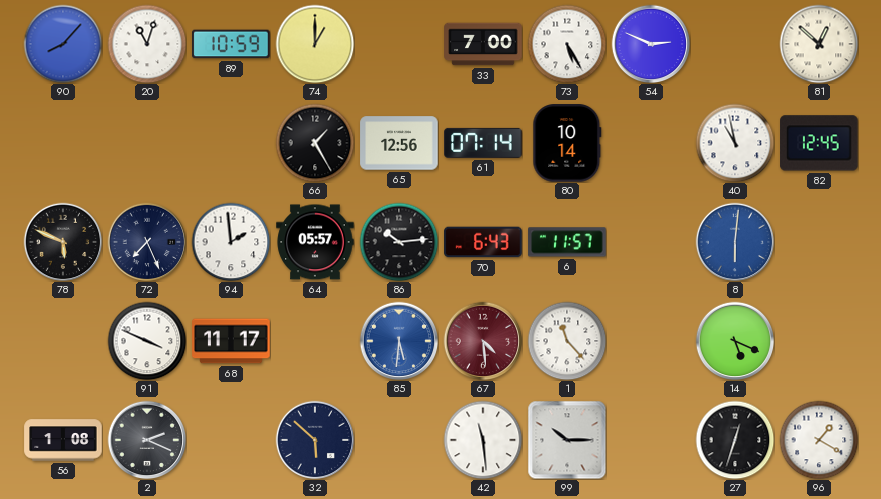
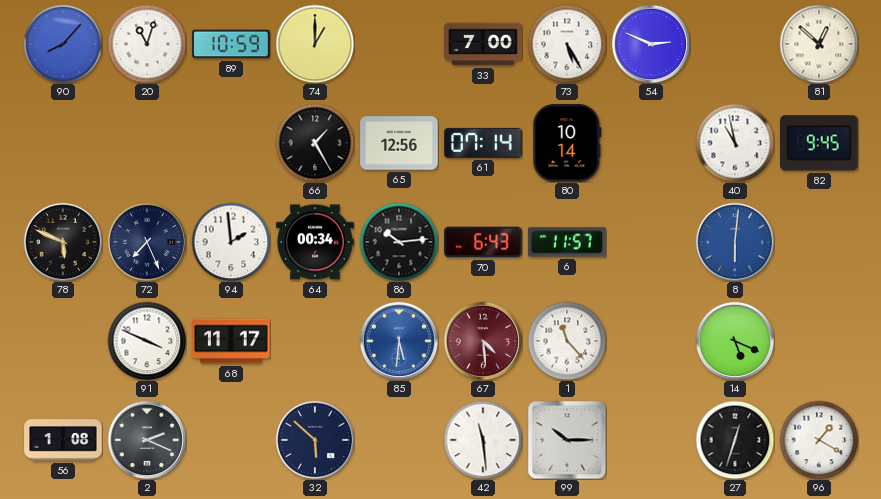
82: 12:45 -> 9:45 (819, 143)
64: 05:57 -> 00:34 (315, 242)
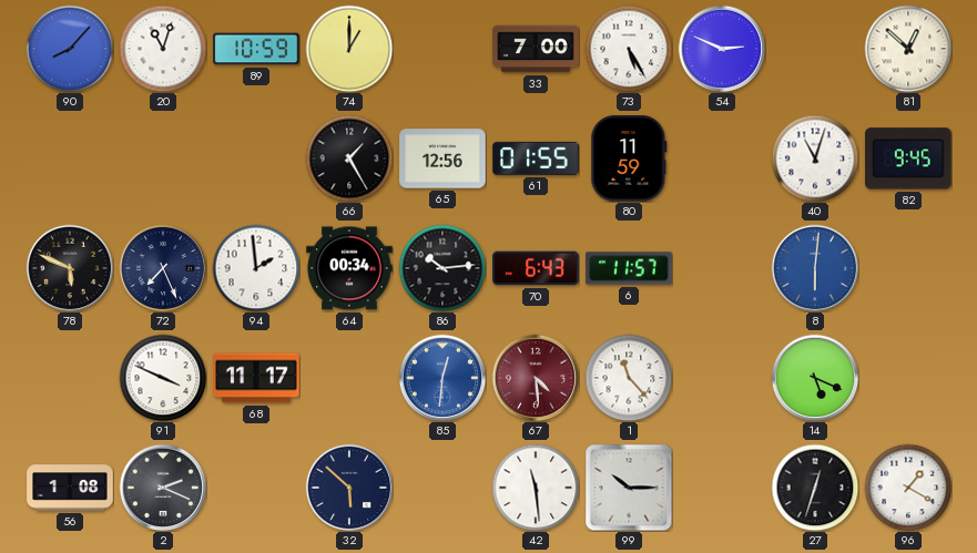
61: 07:14 -> 01:55 (536, 158)
80: 10:14 -> 11:59 (629, 158)
40: 10:58 -> 11:03 (815, 158)
85: 5:31 -> 12:31 (442, 378)
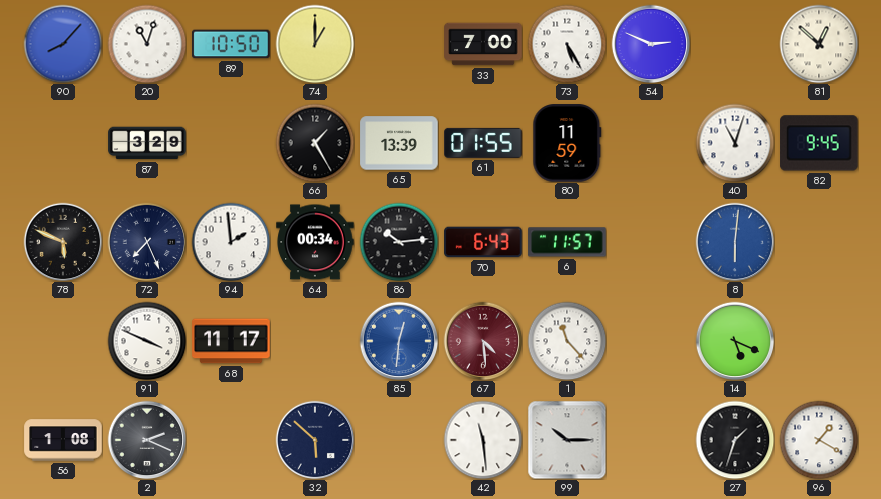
89: 10:59 -> 10:50 (231, 44)
87: none -> 3:29 (147, 143)
65: 12:56 -> 13:39 (399, 143)
27: 12:33 -> 1:33 (735, 440)
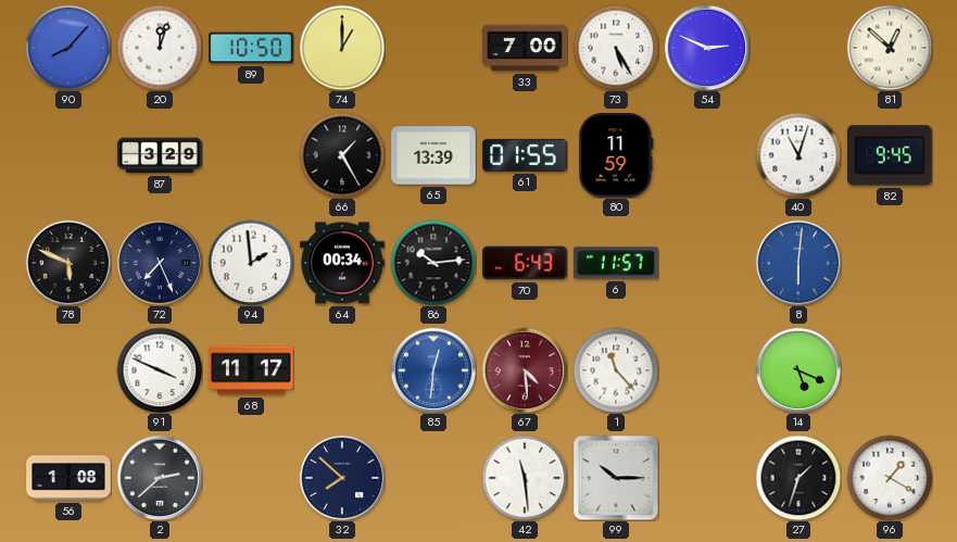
20: 11:03 -> 12:03 (160, 48)
2: 2:19 -> 2:38 (160, 478)
32: 5:52 -> 7:52 (342, 478)
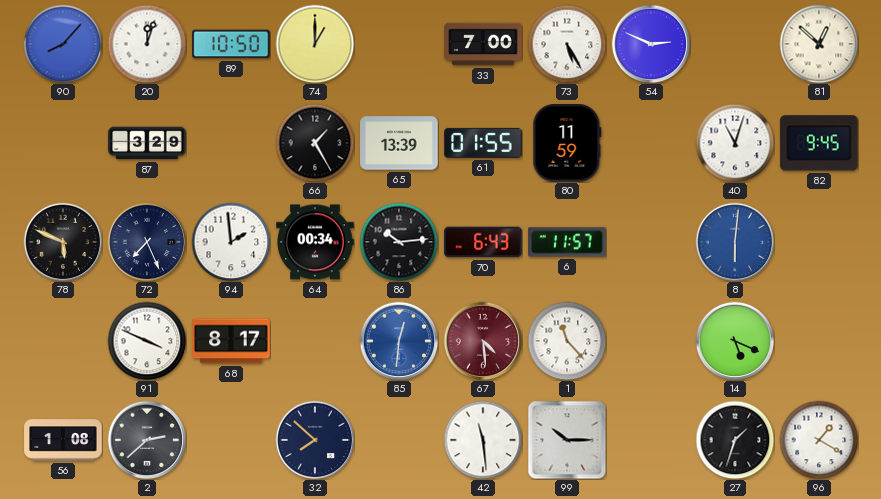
68: 11:17 -> 8:17 (231, 341)
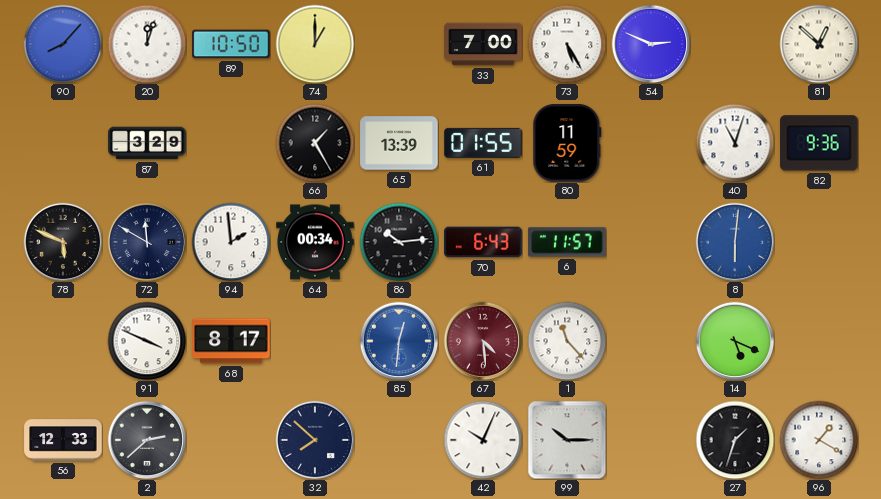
82: 9:45 -> 9:36 (819, 143)
72: 7:26 -> 11:50 (147, 242)
56: 1:08 -> 12:33 (63, 440)
42: 11:29 -> 10:04 (483, 440)
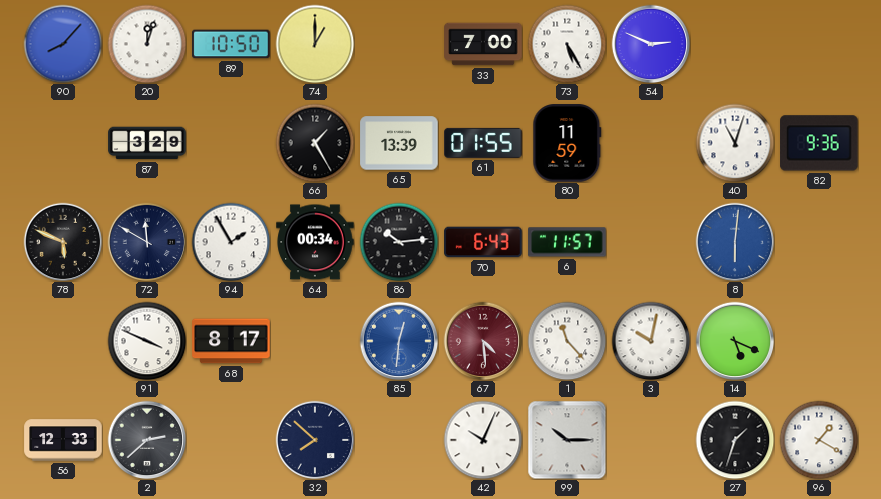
81: 12:52 -> none (819, 44)
94: 1:59 -> 1:55 (231, 242)
3: none -> 10:02 (651, 341)
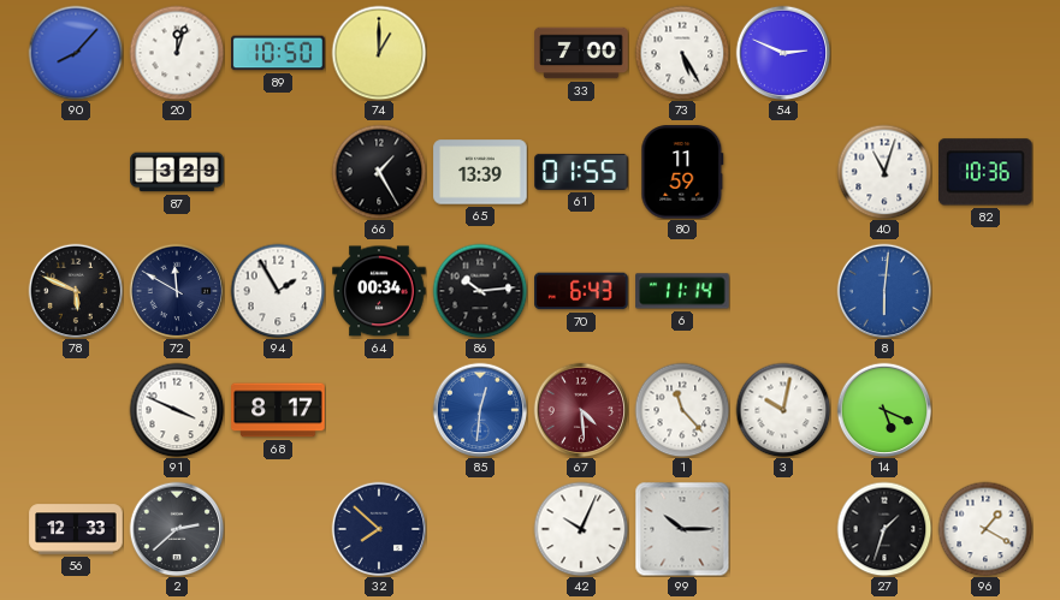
82: 9:36 -> 10:36 (985, 172)
6: 11:57 -> 11:14 (682, 291)
